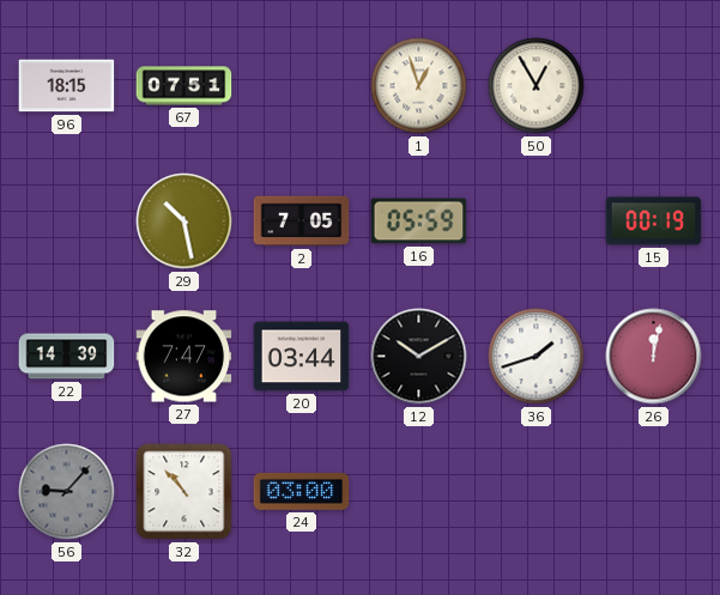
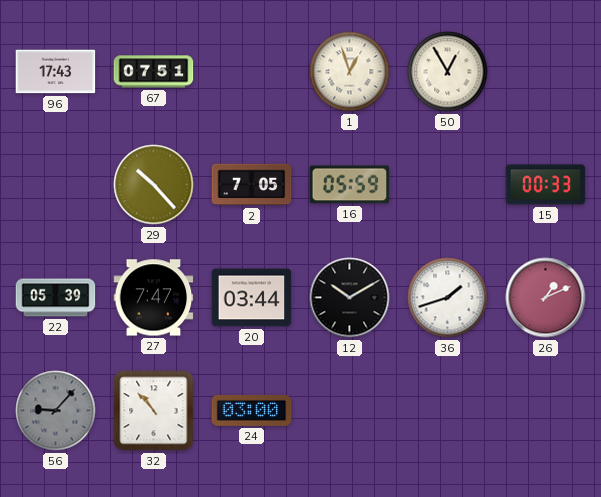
96: 18:15 -> 17:43 (56, 72)
29: 10:28 -> 10:23 (154, 185)
15: 00:19 -> 00:33 (546, 185)
22: 14:39 -> 05:39 (56, 298)
26: 12:02 -> 1:11 (546, 298)
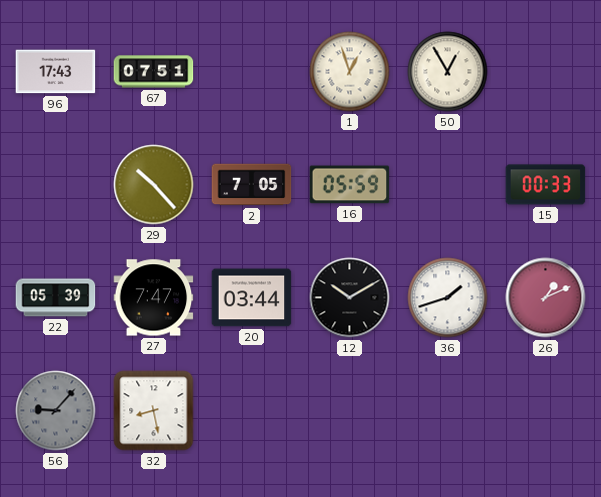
32: 10:53 -> 8:28 (154, 411)
24: 03:00 -> none (252, 410)
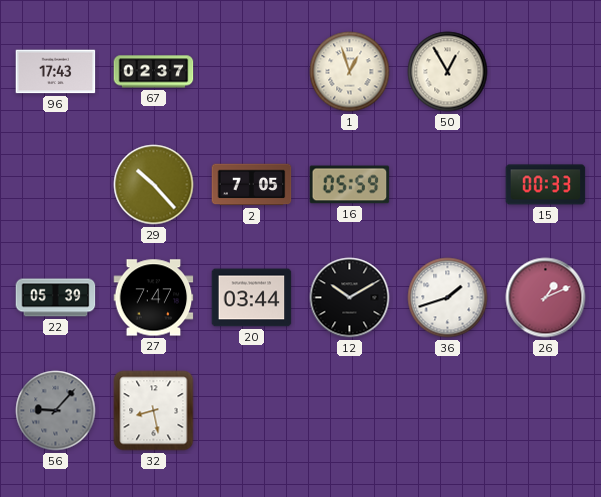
67: 07:51 -> 02:37 (154, 72)
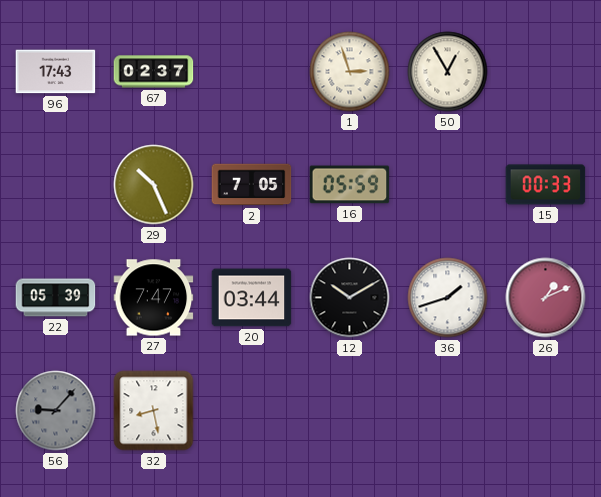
1: 12:57 -> 2:57 (350, 72)
29: 10:23 -> 10:26 (154, 185)
